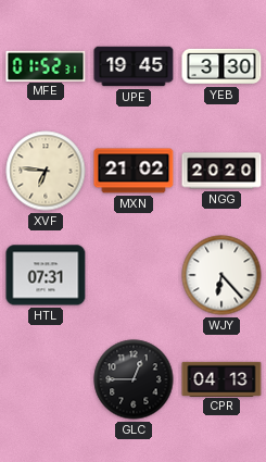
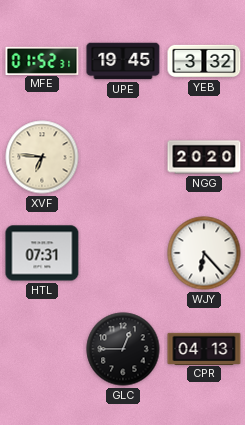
YEB: 3:30 -> 3:32 (204, 61)
MXN: 21:02 -> none (134, 171)
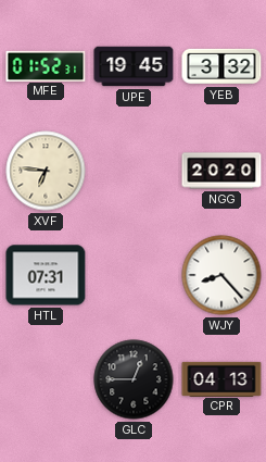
WJY: 6:23 -> 8:23 (221, 275)
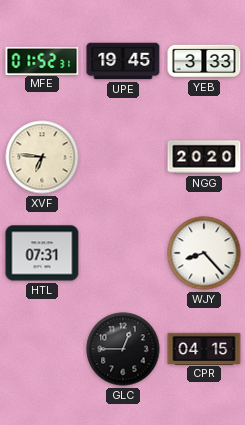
YEB: 3:32 -> 3:33 (204, 61)
CPR: 04:13 -> 04:15 (204, 348)
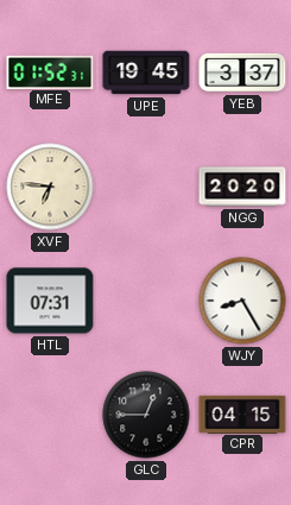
YEB: 3:33 -> 3:37 (242, 72)
WJY: 8:23 -> 8:25 (242, 301)
